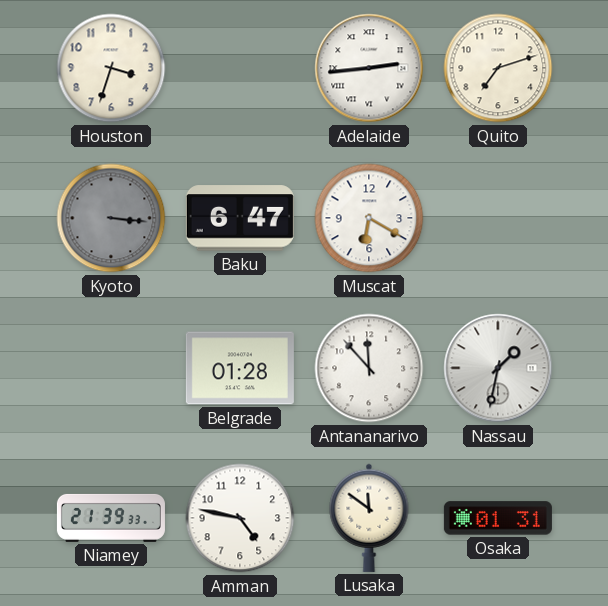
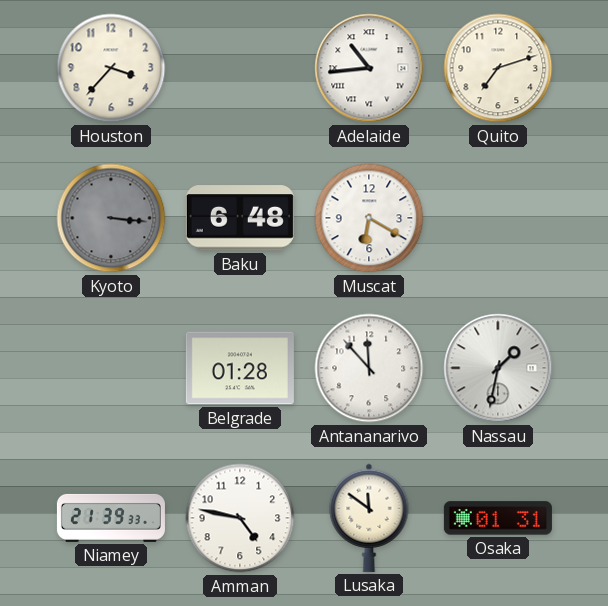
Houston: 3:33 -> 3:37 (111, 68)
Adelaide: 2:44 -> 10:44 (369, 68)
Baku: 6:47 -> 6:48 (240, 218)
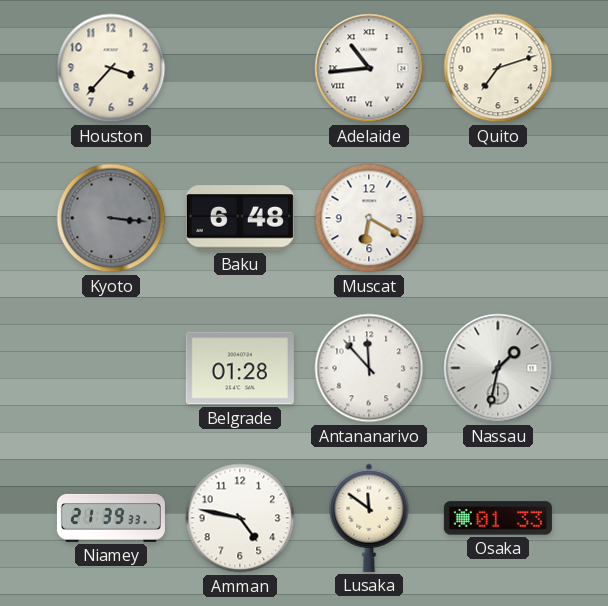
Osaka: 01:31 -> 01:33 (498, 518)
